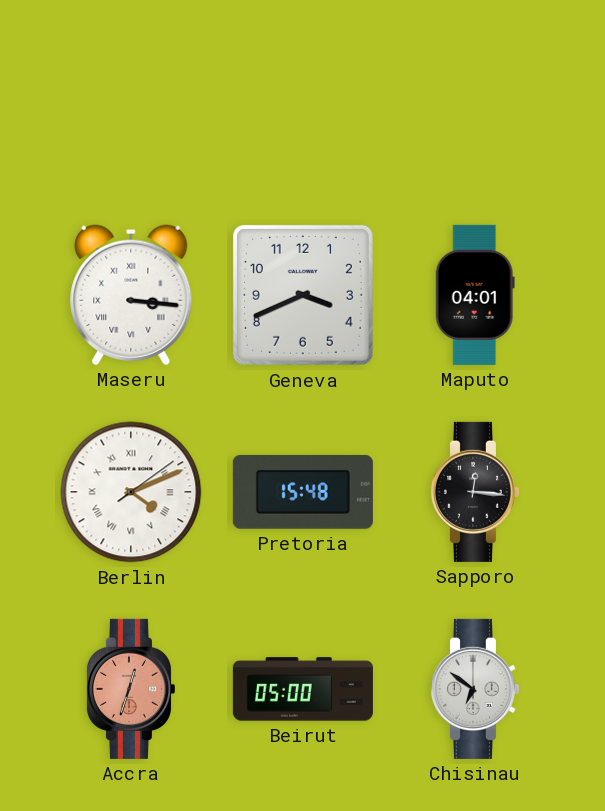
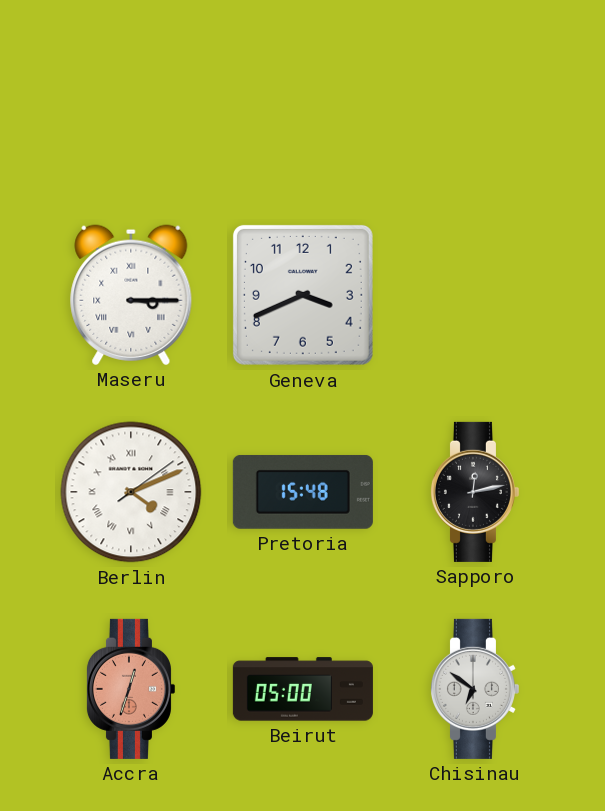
Maseru: 3:16 -> 3:15 (131, 295)
Maputo: 04:01 -> none (475, 295)
Sapporo: 12:16 -> 12:13 (474, 492)
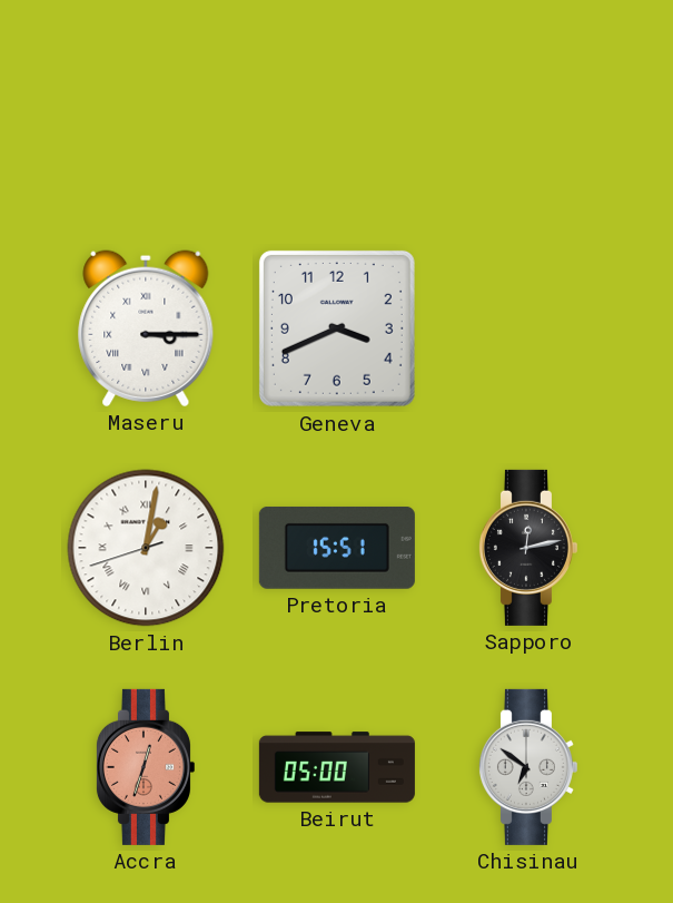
Berlin: 4:11 -> 1:01 (146, 548)
Pretoria: 15:48 -> 15:51 (337, 548)
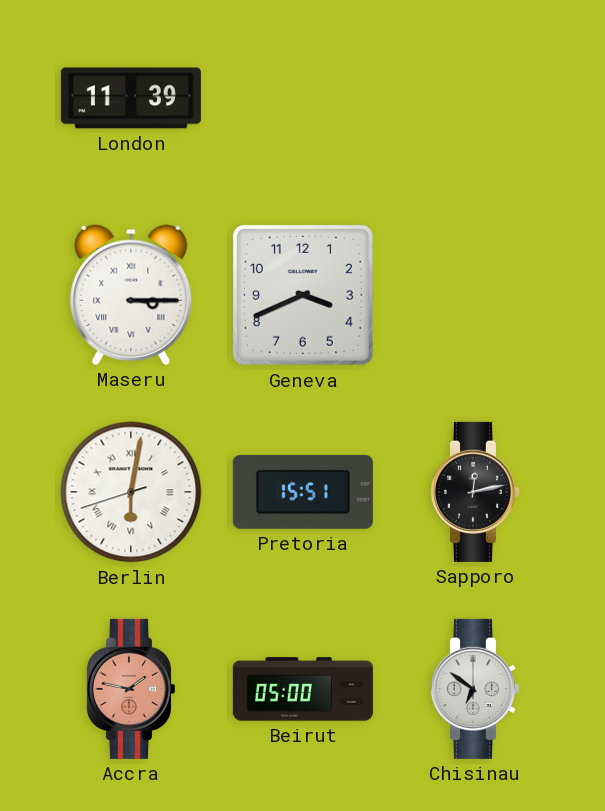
London: none -> 11:39 (131, 98)
Berlin: 1:01 -> 6:01 (131, 492)
Accra: 12:33 -> 1:47 (130, 689)
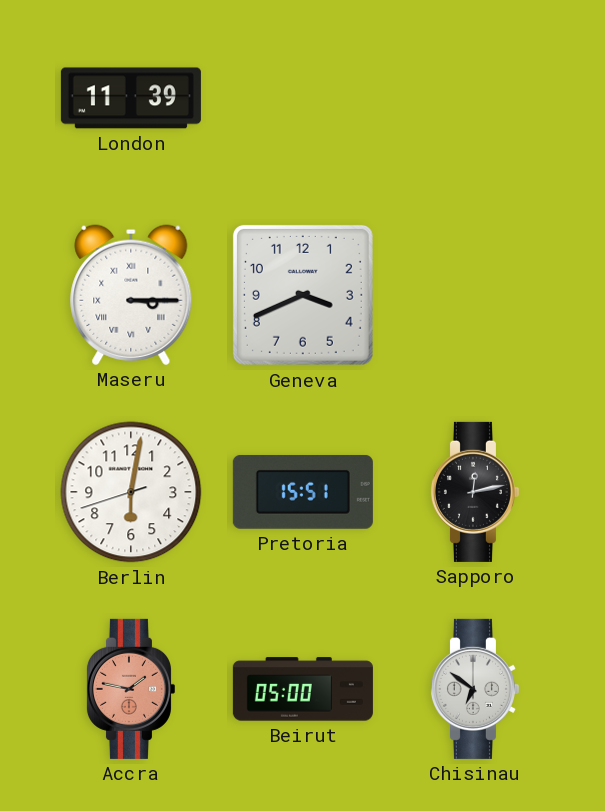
Berlin numerals: Roman -> Arabic (131, 492)
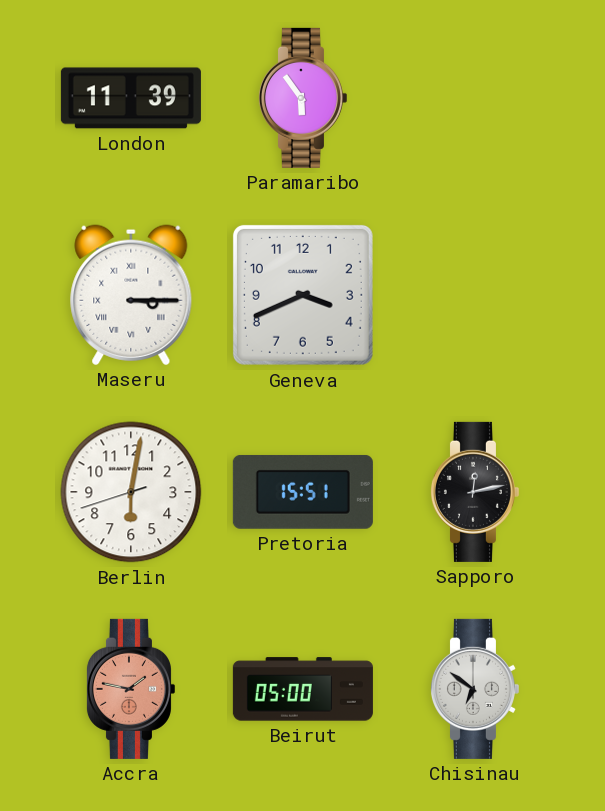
Paramaribo: none -> 5:54 (302, 98)
